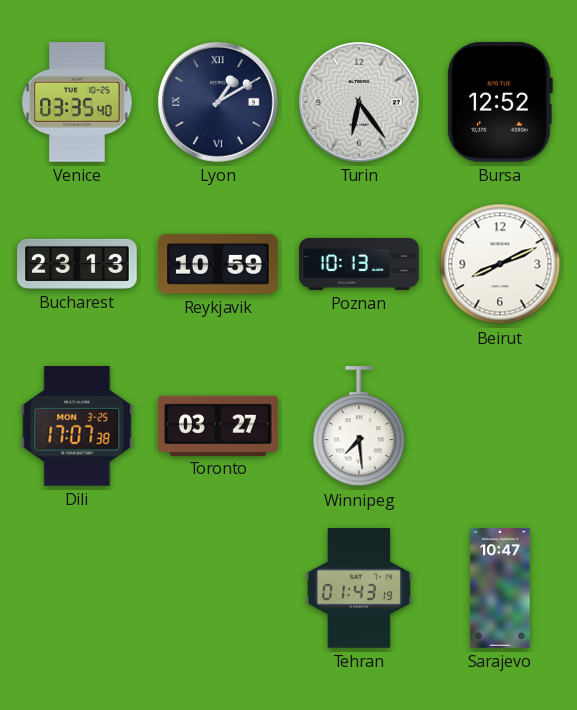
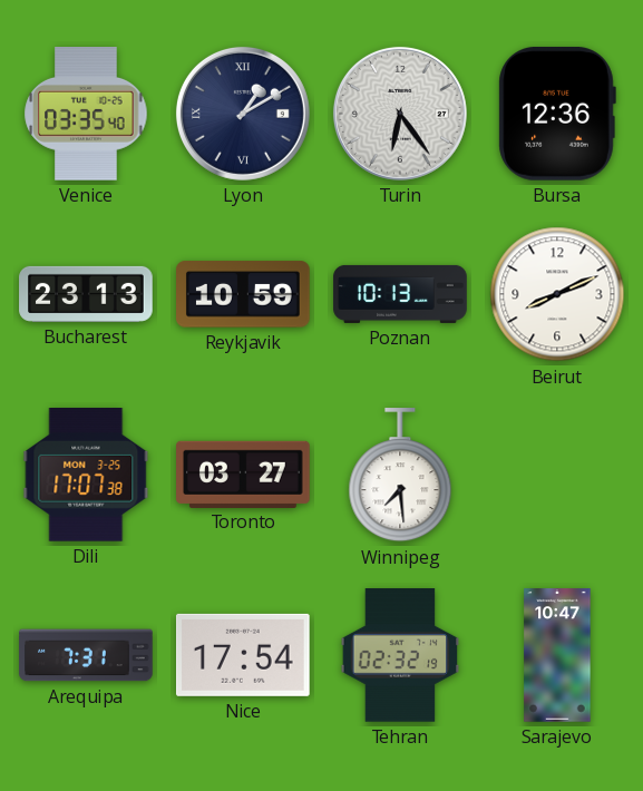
Bursa: 12:52 -> 12:36 (557, 114)
Arequipa: none -> 7:31 (86, 655)
Nice: none -> 17:54 (244, 655)
Tehran: 01:43 -> 02:32 (400, 655)
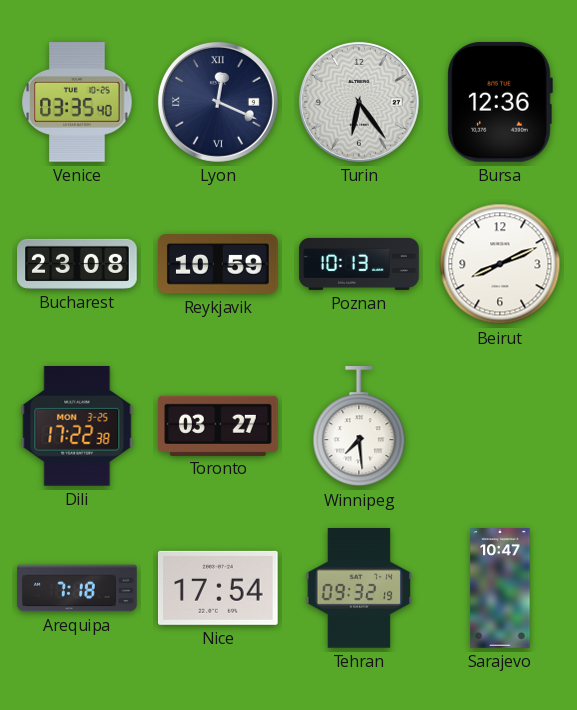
Lyon: 1:10 -> 12:19 (218, 102)
Bucharest: 23:13 -> 23:08 (77, 264)
Dili: 17:07 -> 17:22 (77, 427)
Arequipa: 7:31 -> 7:18 (77, 588)
Tehran: 02:32 -> 09:32 (359, 588)
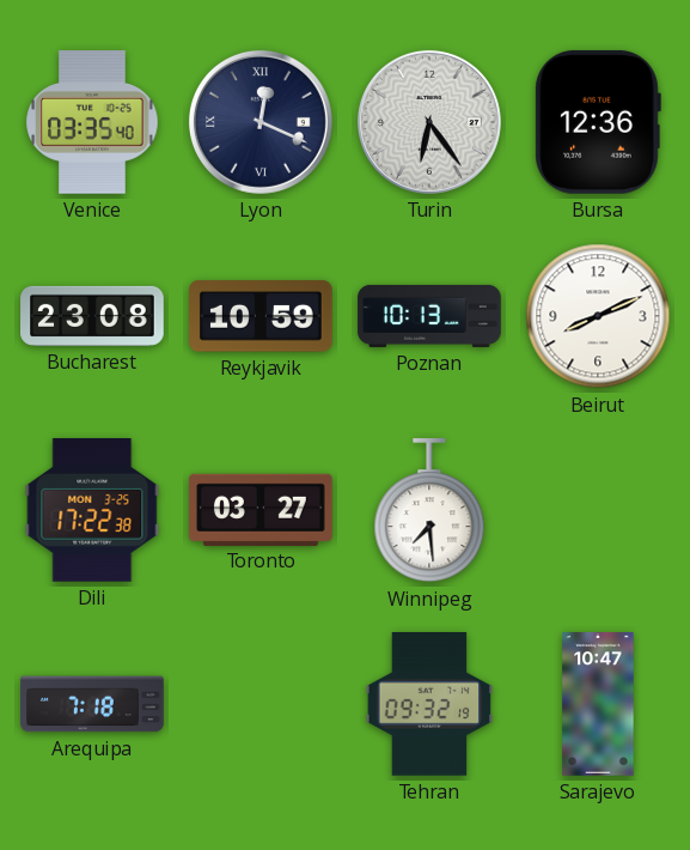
Nice: 17:54 -> none (219, 588)
